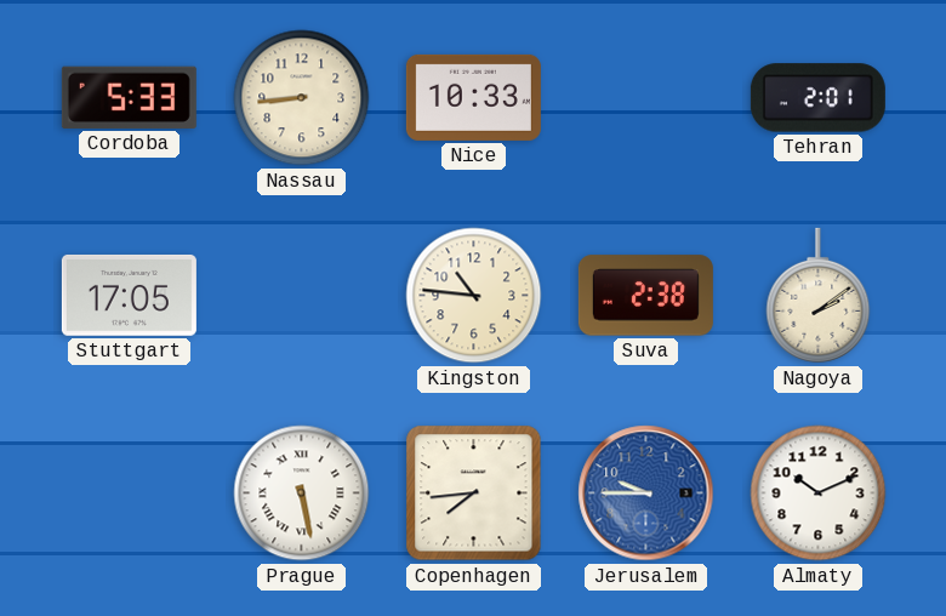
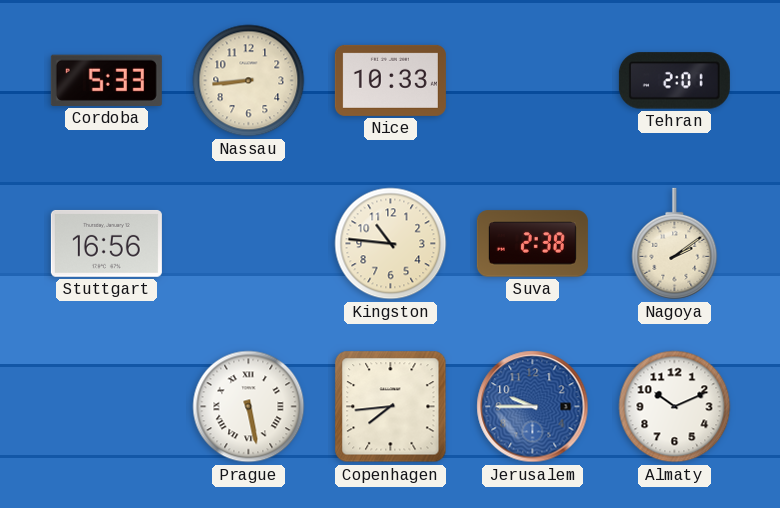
Stuttgart: 17:05 -> 16:56 (106, 243)
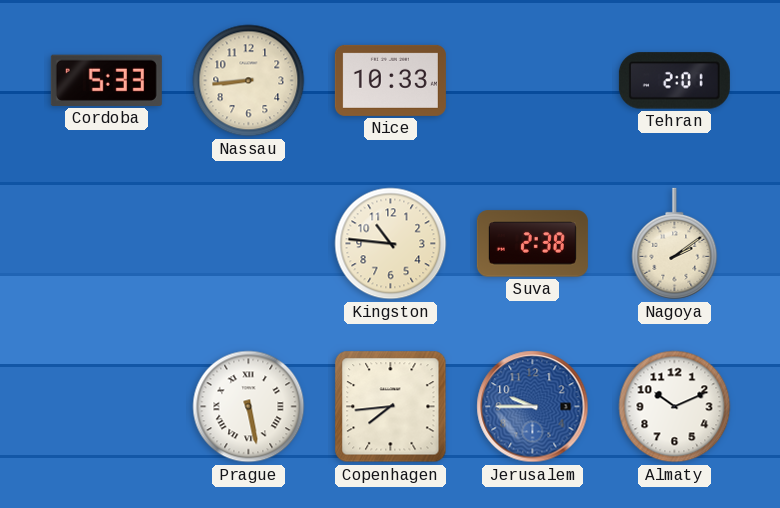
Stuttgart: 16:56 -> none (106, 243)
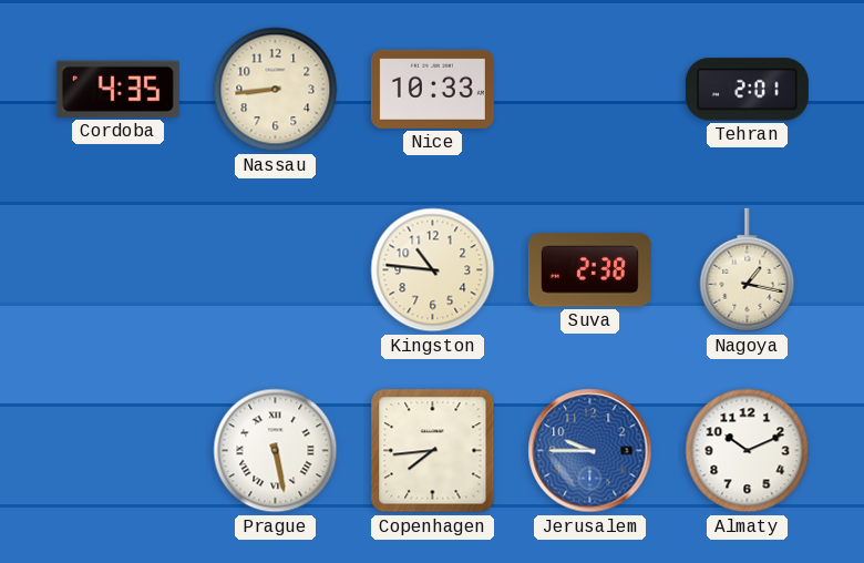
Cordoba: 5:33 -> 4:35 (117, 89)
Nagoya: 2:09 -> 1:17 (748, 270)
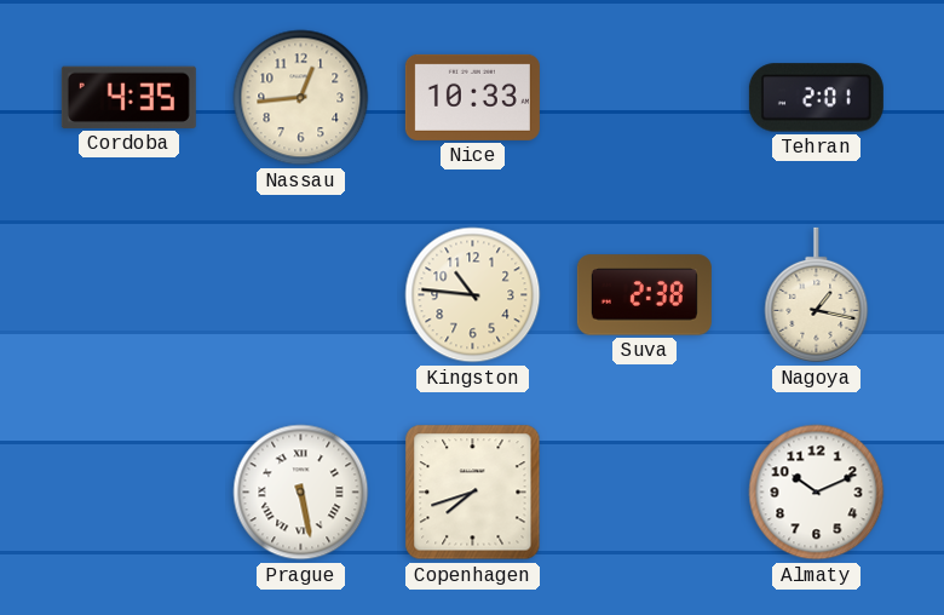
Nassau: 8:44 -> 12:44 (301, 98)
Copenhagen: 7:44 -> 7:42 (473, 493)
Jerusalem: 9:45 -> none (590, 451)
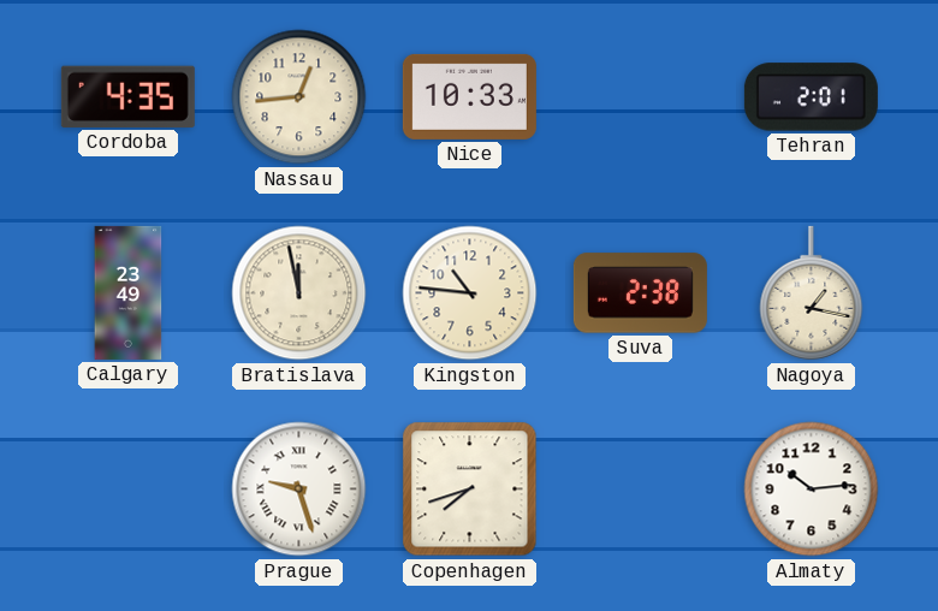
Calgary: none -> 23:49 (129, 292)
Bratislava: none -> 11:58 (299, 293)
Prague: 5:28 -> 9:27 (299, 490)
Almaty: 10:11 -> 10:14 (812, 490)
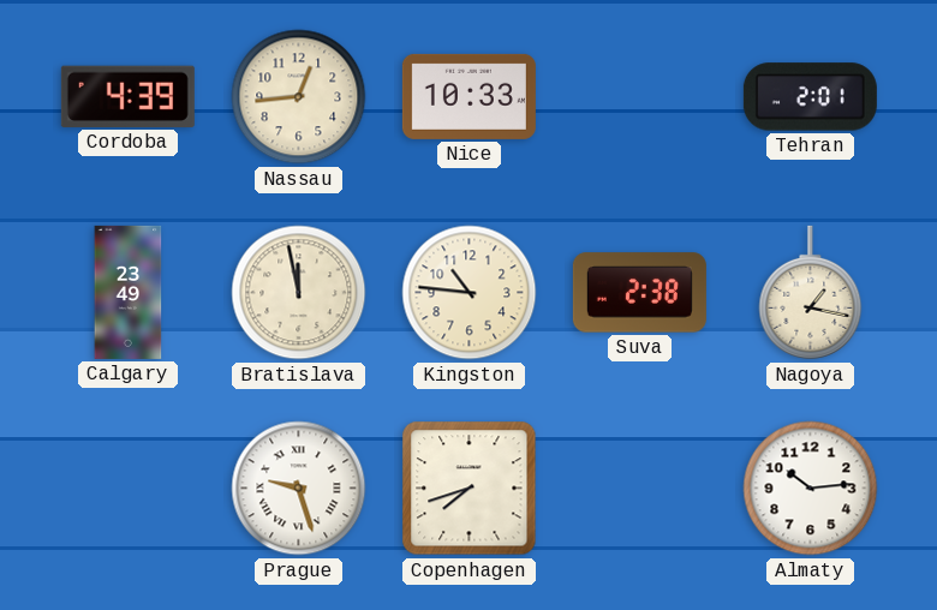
Cordoba: 4:35 -> 4:39 (127, 96)
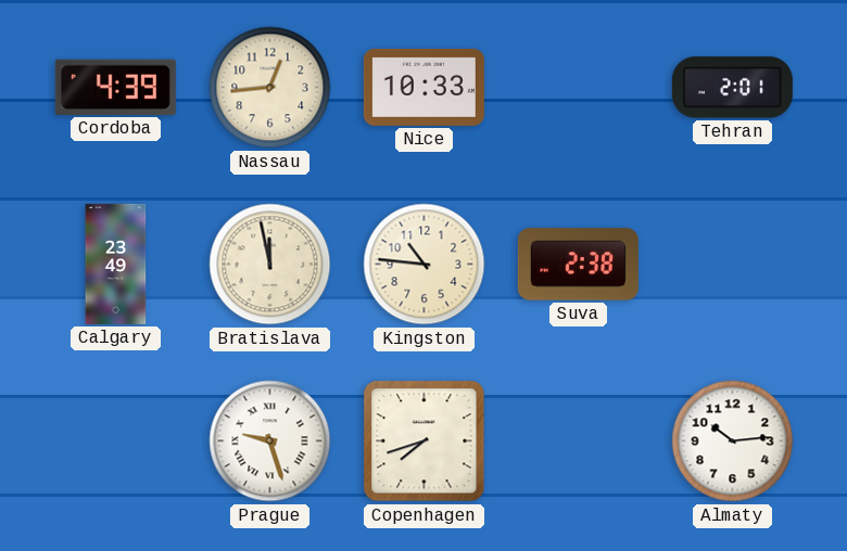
Nagoya: 1:17 -> none (811, 293)
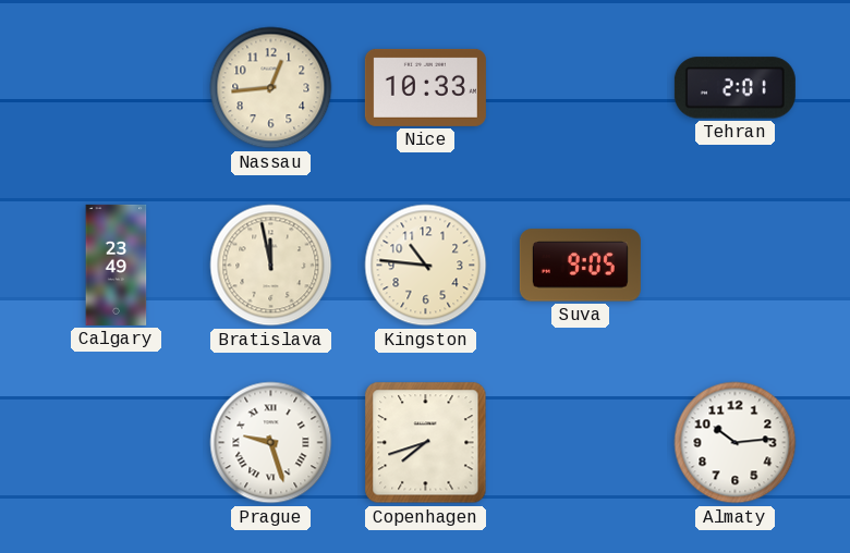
Cordoba: 4:39 -> none (115, 87)
Suva: 2:38 -> 9:05 (580, 266)
